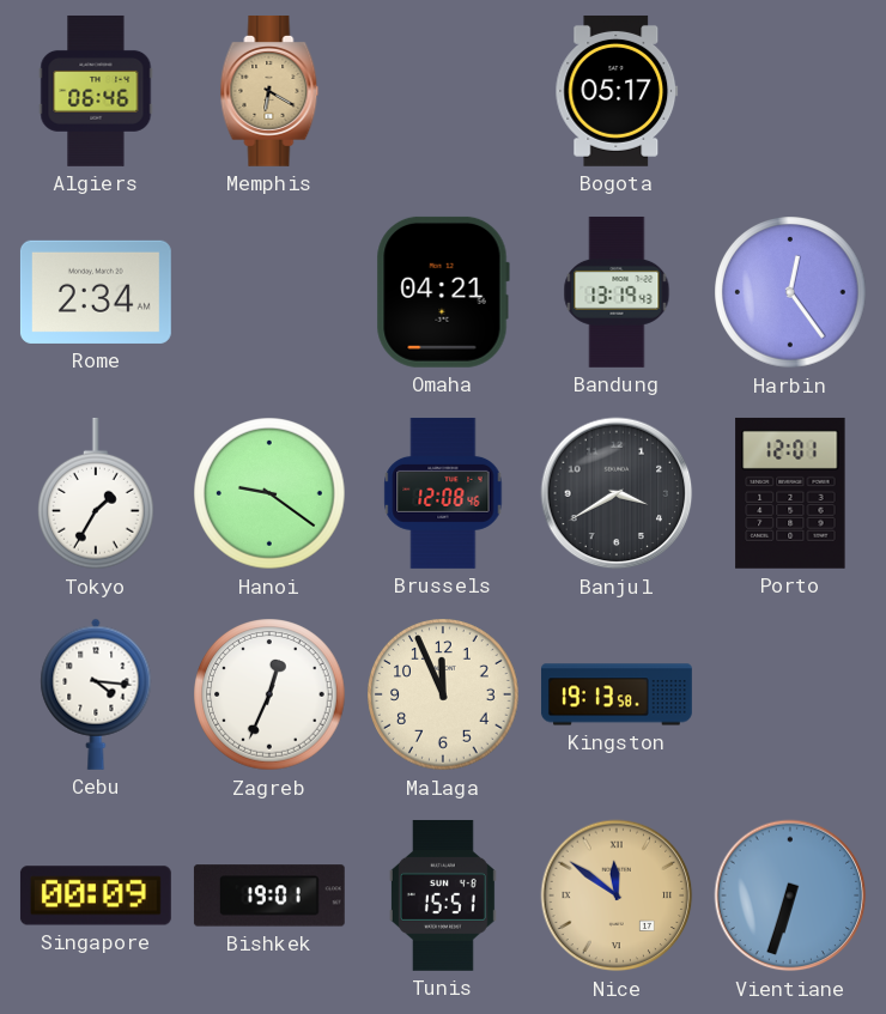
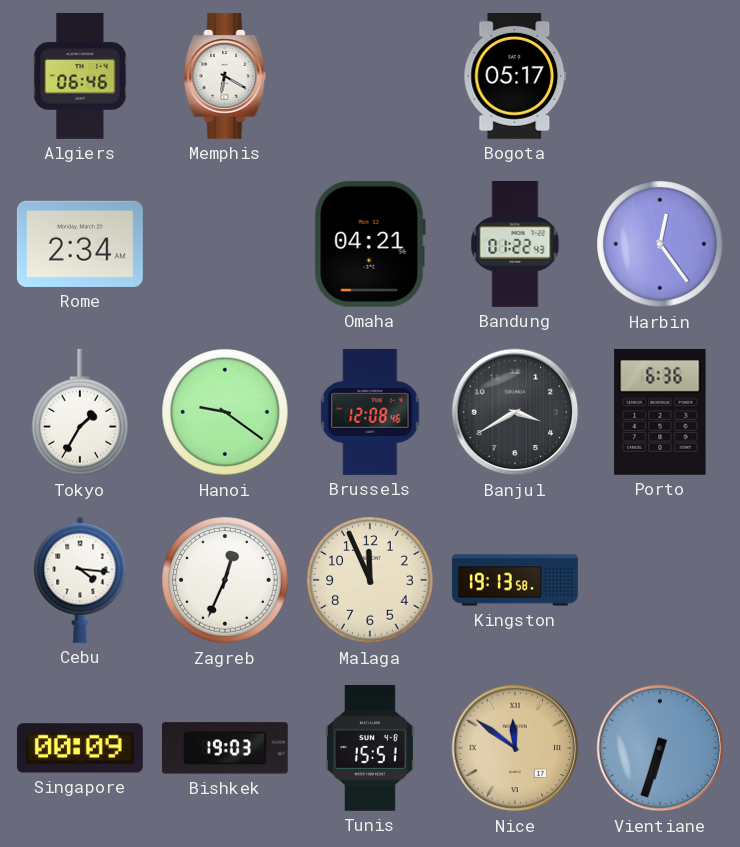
Memphis dial: champagne -> white (225, 76)
Bandung: 13:19 -> 01:22 (515, 244)
Porto: 12:01 -> 6:36 (660, 412)
Bishkek: 19:01 -> 19:03 (225, 748)
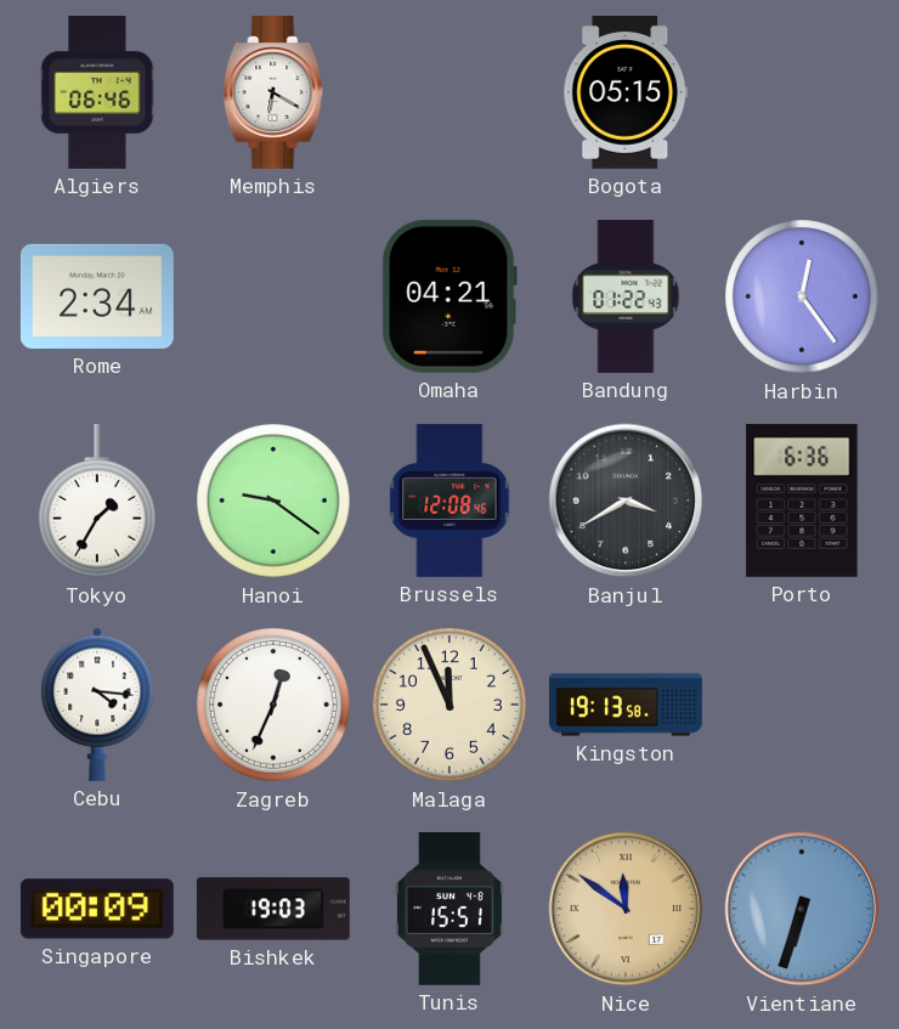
Bogota: 05:17 -> 05:15 (626, 92)
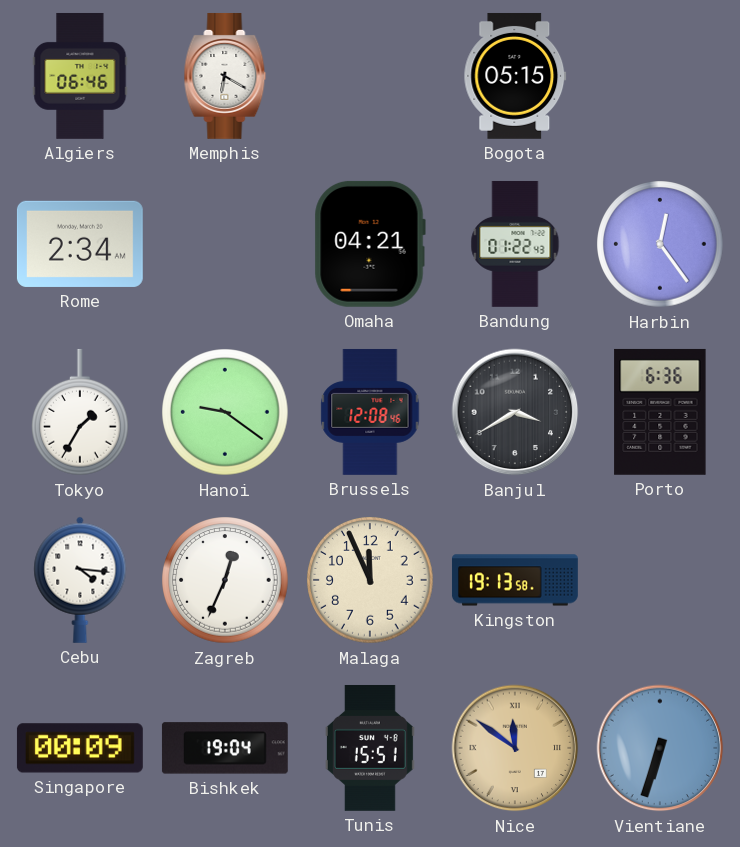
Bishkek: 19:03 -> 19:04 (225, 748)
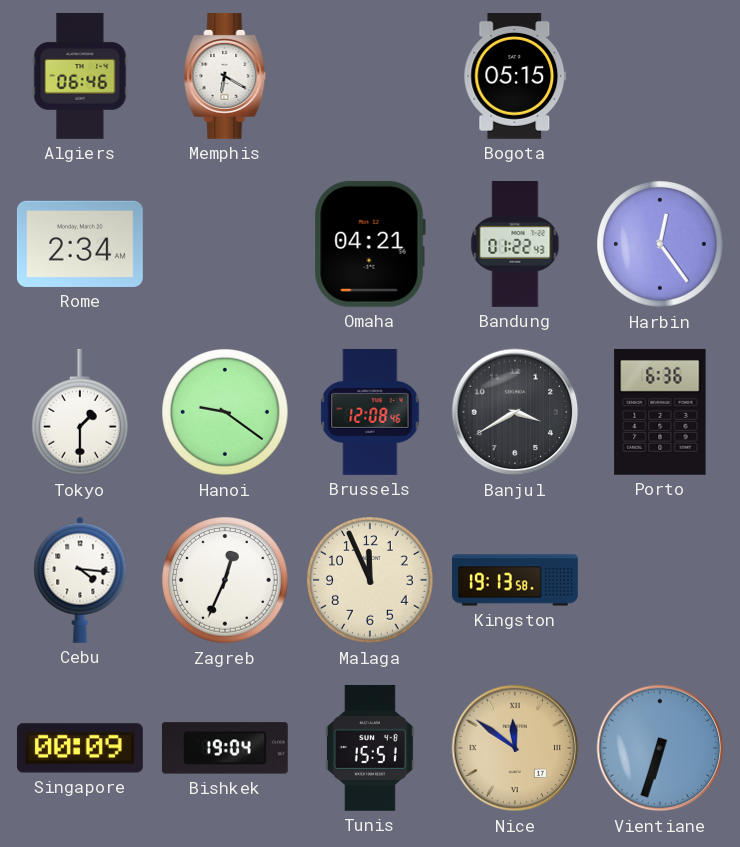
Tokyo: 1:35 -> 1:30 (81, 412)
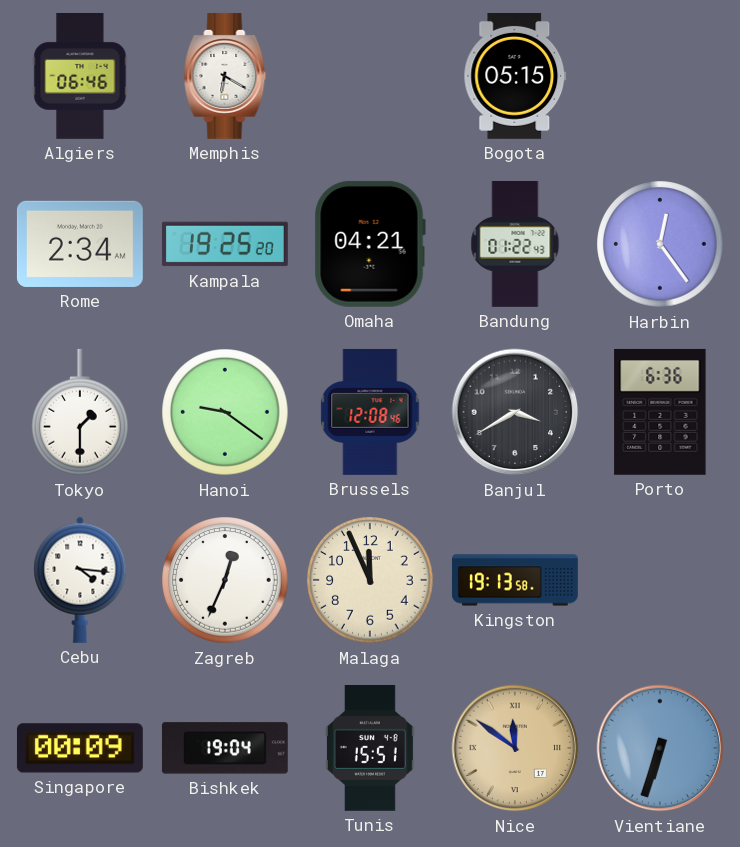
Kampala: none -> 19:25 (225, 244)
